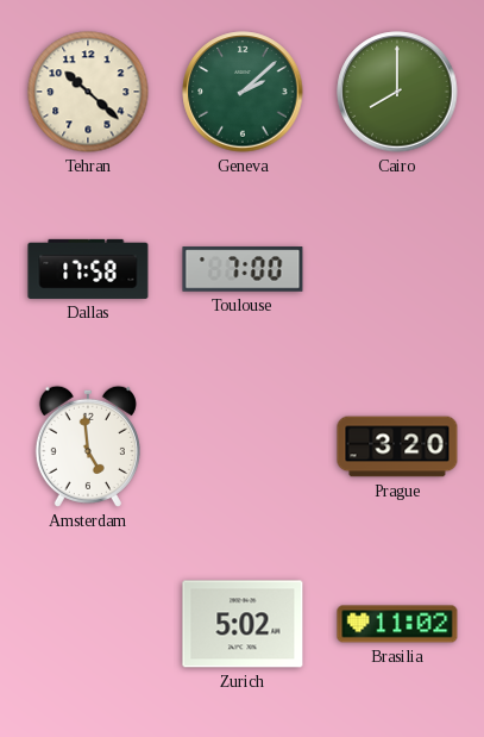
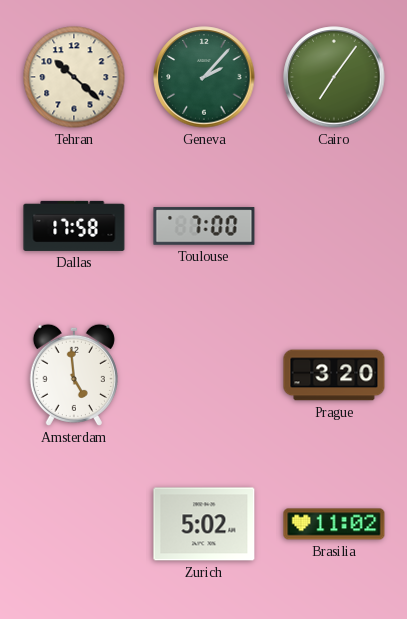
Geneva: 2:08 -> 2:07 (204, 77)
Cairo: 8:00 -> 7:06 (334, 77)
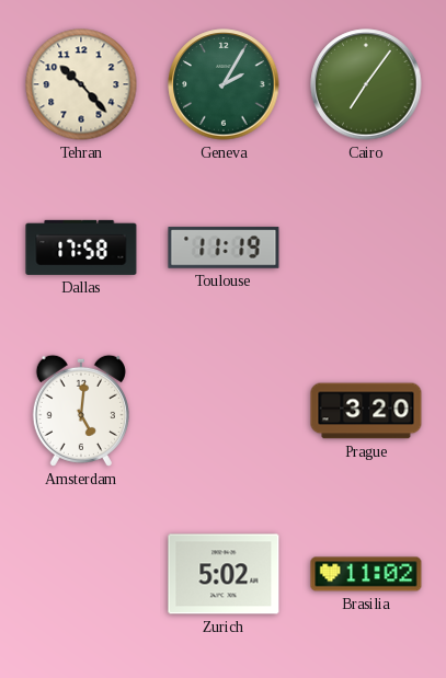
Tehran: 10:22 -> 10:23 (81, 84)
Geneva: 2:07 -> 2:05 (224, 84)
Toulouse: 7:00 -> 11:19 (224, 248)
Amsterdam: 4:59 -> 5:01 (81, 411)
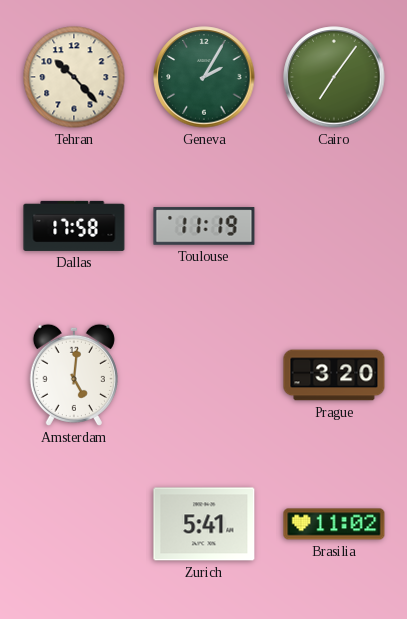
Zurich: 5:02 -> 5:41 (204, 524)
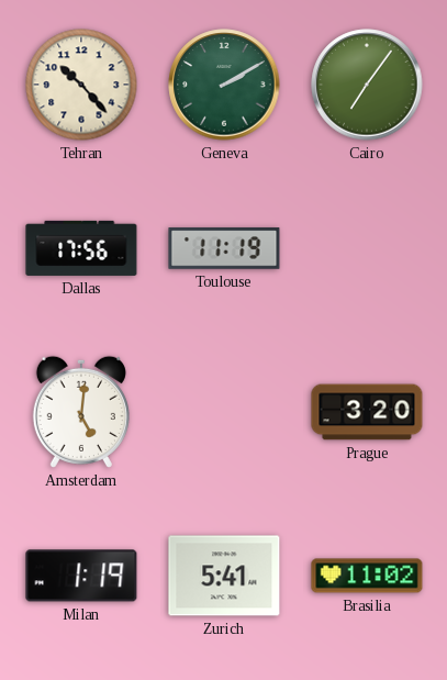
Geneva: 2:05 -> 2:10 (224, 85)
Dallas: 17:58 -> 17:56 (81, 248)
Milan: none -> 1:19 (81, 576)
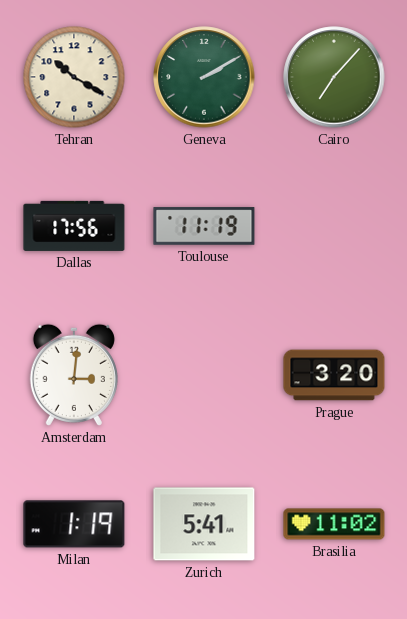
Tehran: 10:23 -> 10:20 (74, 77)
Cairo: 7:06 -> 7:07 (334, 77)
Amsterdam: 5:01 -> 3:01 (74, 375)
